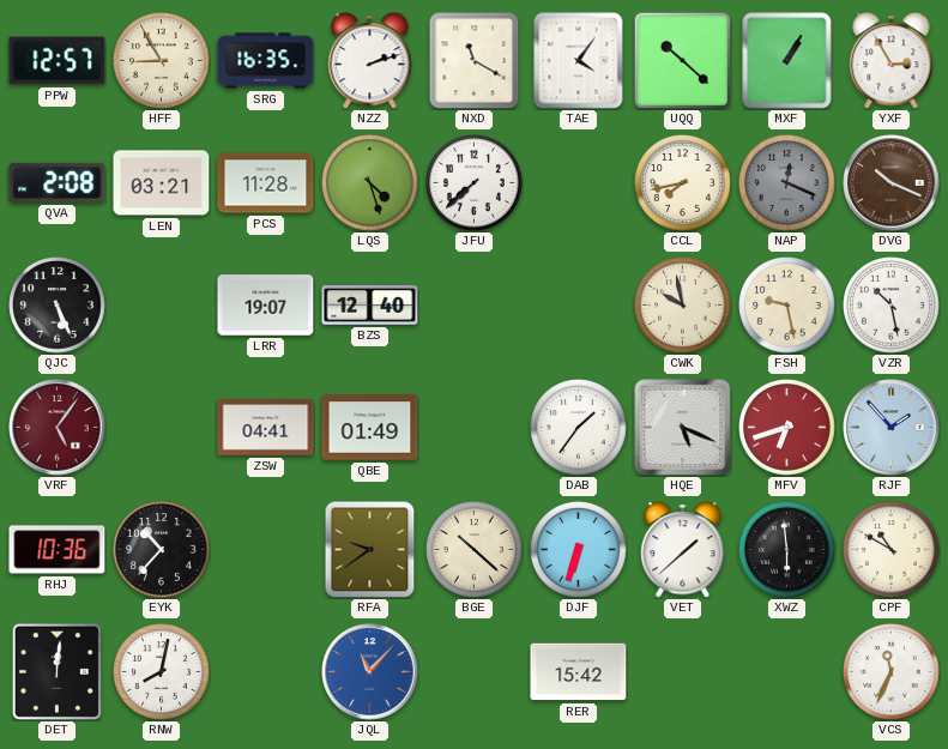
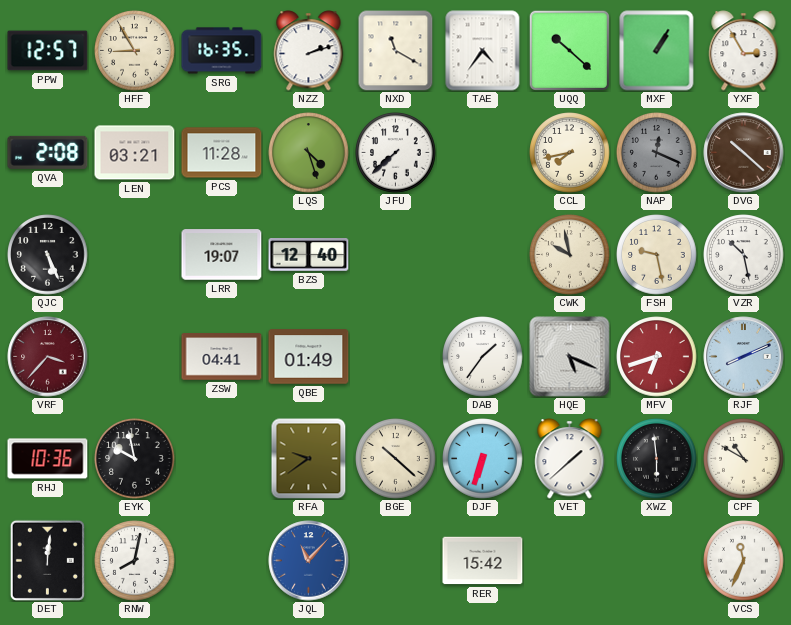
TAE: 4:06 -> 4:36 (483, 51)
DVG: 10:19 -> 10:22 (744, 153)
VRF: 5:06 -> 3:37 (48, 357)
RJF: 1:53 -> 8:11 (744, 357)
EYK: 10:37 -> 9:58 (135, 459)
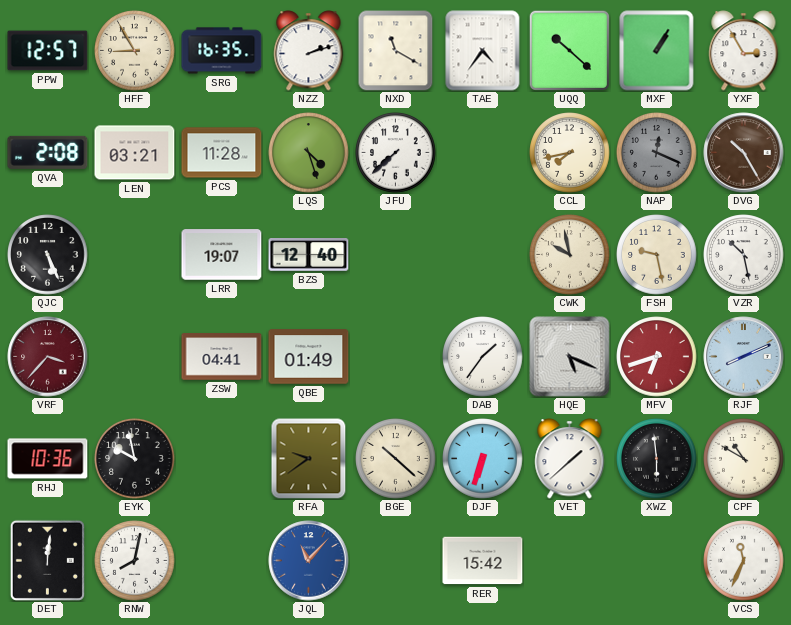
DVG: 10:22 -> 10:25 (744, 153)
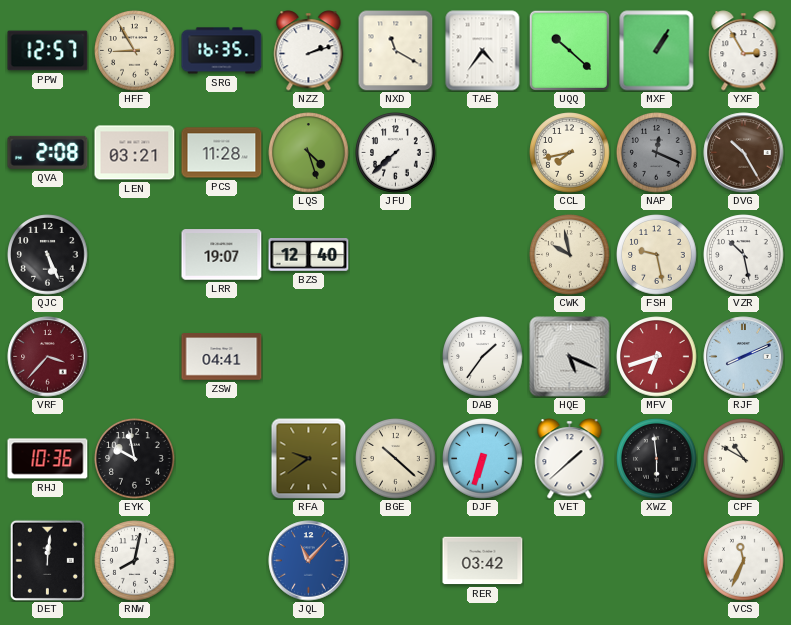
QBE: 01:49 -> none (309, 357)
RER: 15:42 -> 03:42 (483, 561)
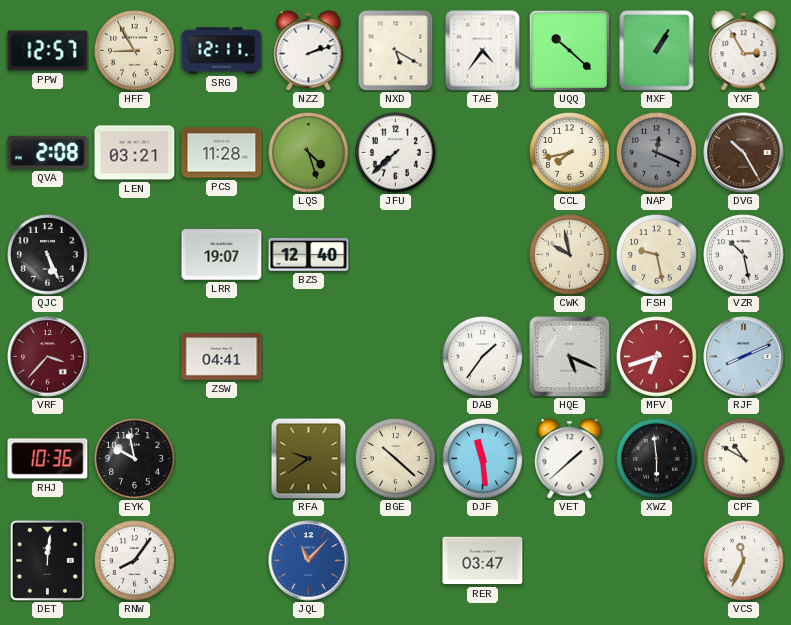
SRG: 16:35 -> 12:11 (222, 51)
NXD: 11:20 -> 5:20 (396, 50)
DJF: 6:33 -> 11:29 (483, 459)
RNW: 8:02 -> 8:06 (135, 561)
RER: 03:42 -> 03:47 (483, 561)
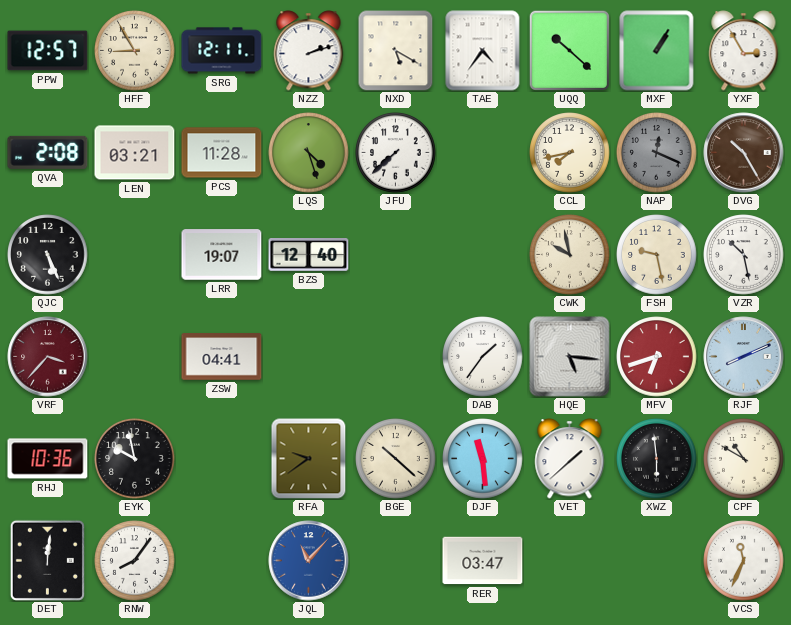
HQE: 5:19 -> 5:16 (570, 357)
